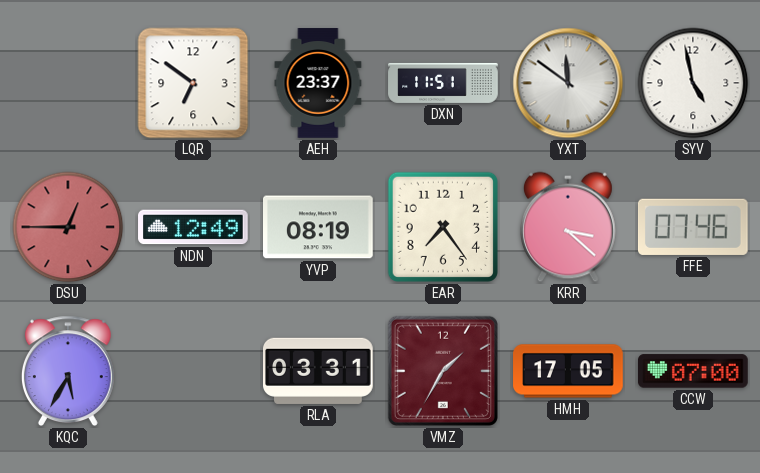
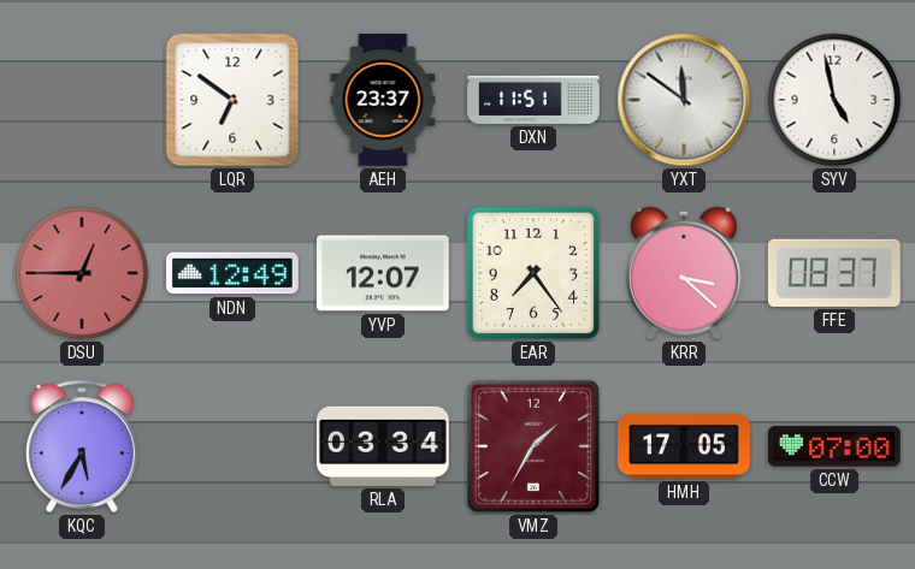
YVP: 08:19 -> 12:07 (384, 273)
FFE: 07:46 -> 08:37 (834, 273)
RLA: 03:31 -> 03:34 (384, 446)
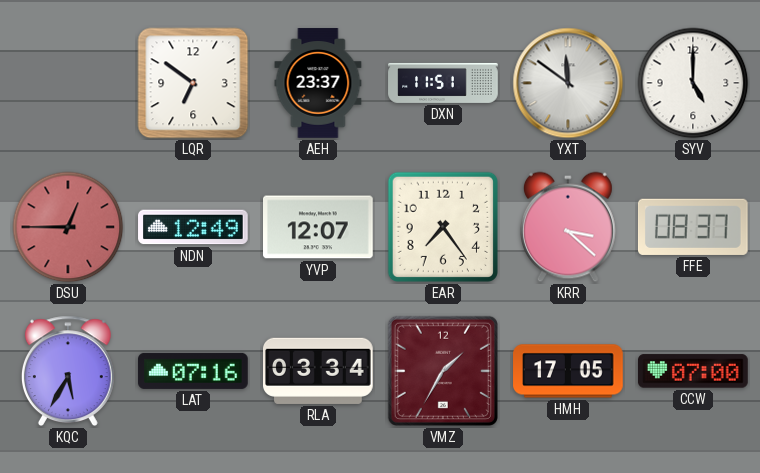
SYV: 4:58 -> 5:00 (693, 83)
LAT: none -> 07:16 (193, 371)
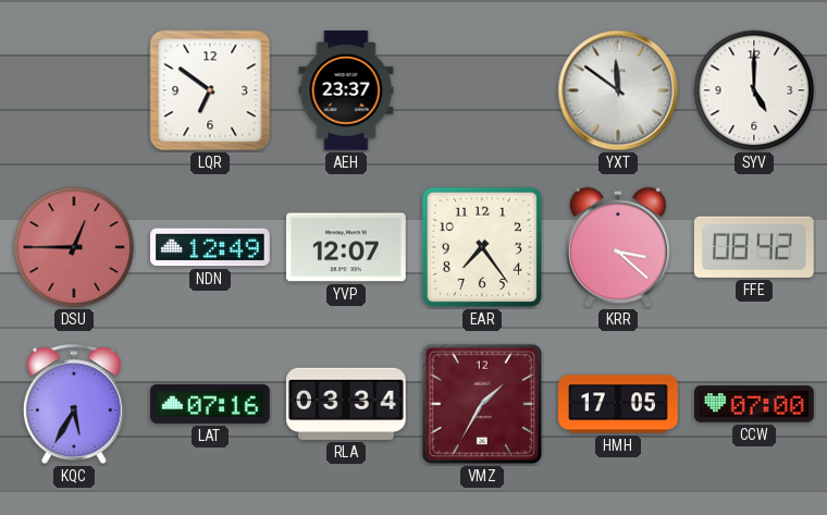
DXN: 11:51 -> none (443, 83)
FFE: 08:37 -> 08:42 (754, 247)
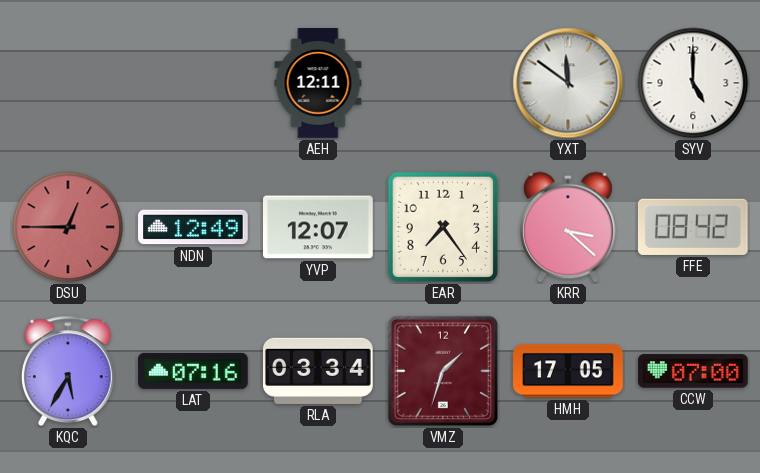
LQR: 6:51 -> none (210, 90)
AEH: 23:37 -> 12:11 (318, 83)
VMZ: 1:35 -> 1:33 (443, 371)
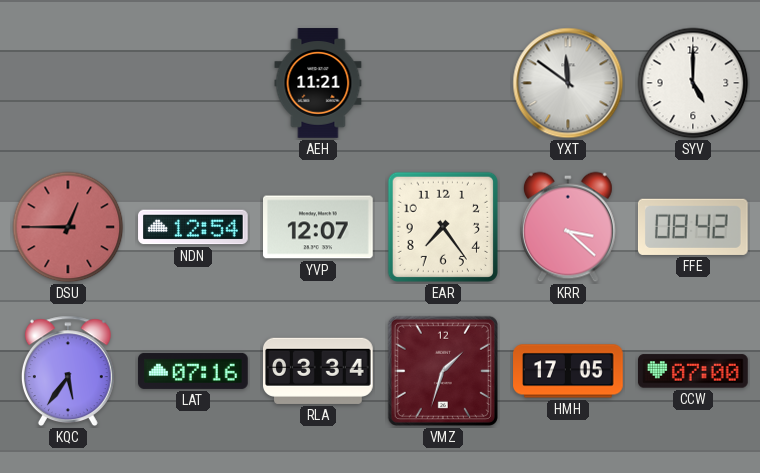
AEH: 12:11 -> 11:21 (318, 83)
NDN: 12:49 -> 12:54 (193, 227)
KQC: 5:35 -> 5:36 (68, 371)
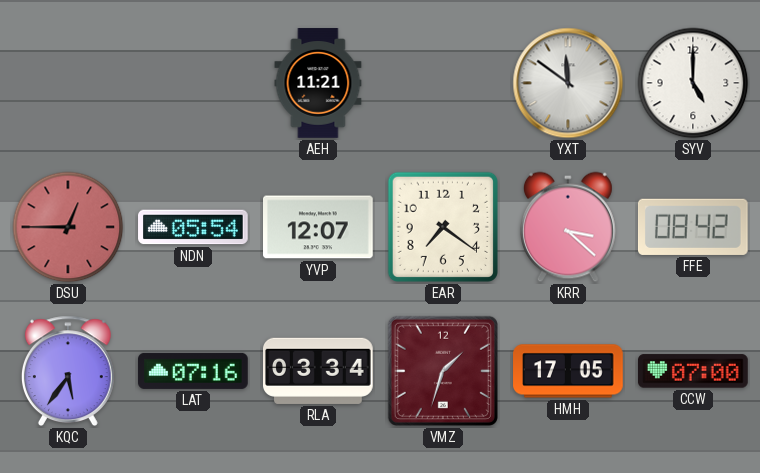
NDN: 12:54 -> 05:54 (193, 227)
EAR: 7:24 -> 7:21 (443, 227)
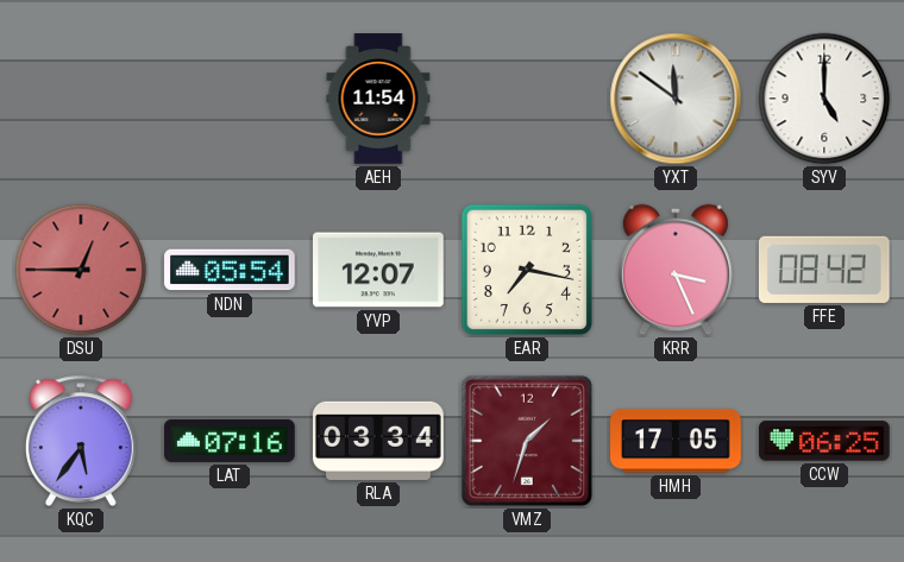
AEH: 11:21 -> 11:54 (378, 99)
EAR: 7:21 -> 7:17 (527, 270)
KRR: 3:22 -> 3:26 (676, 270)
CCW: 07:00 -> 06:25 (825, 441)
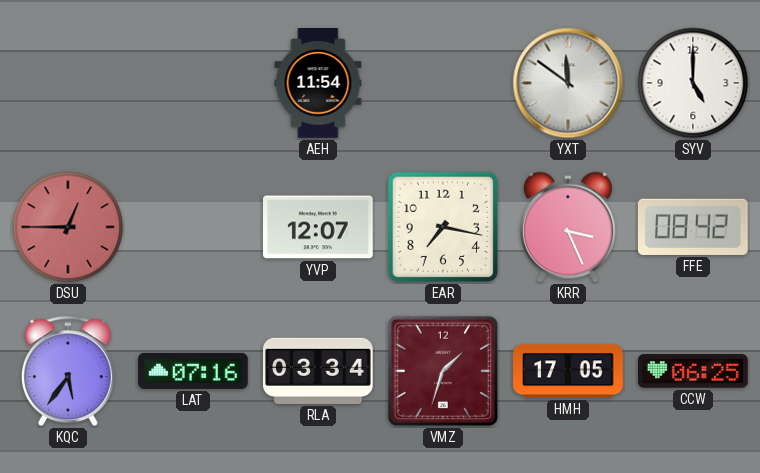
NDN: 05:54 -> none (230, 270)
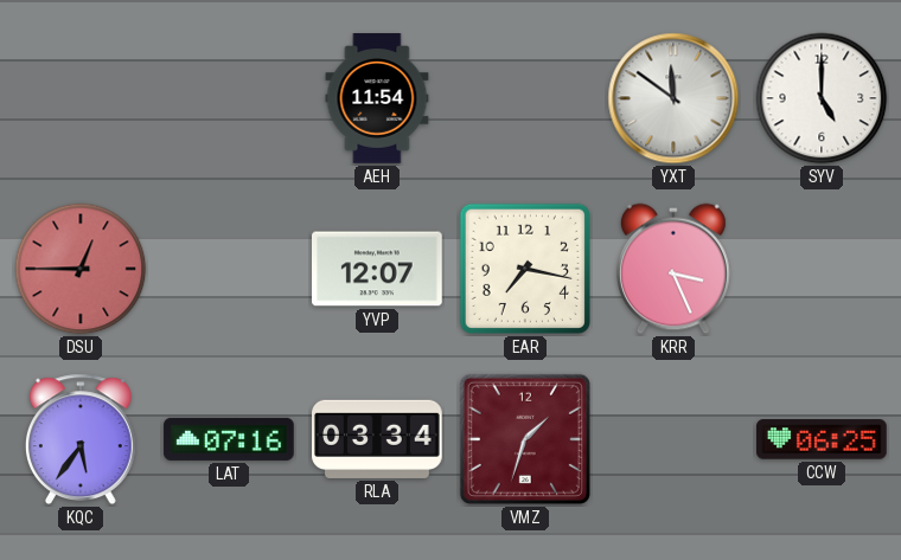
FFE: 08:42 -> none (693, 227)
HMH: 17:05 -> none (568, 371)
